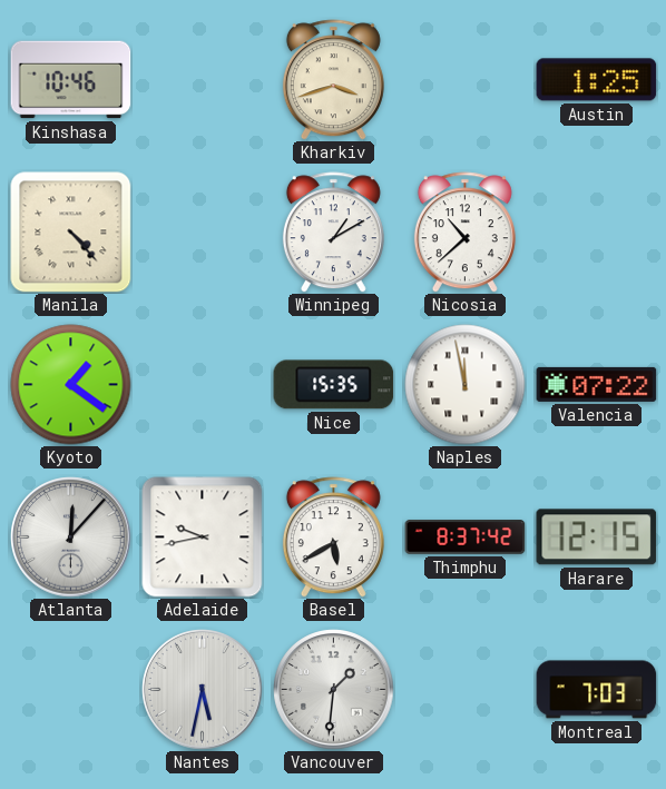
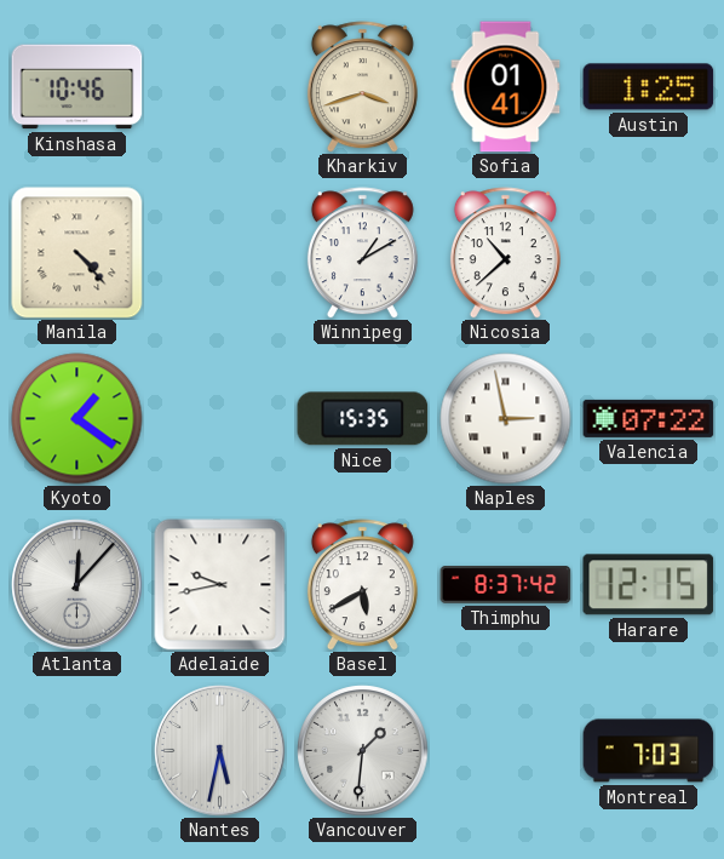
Sofia: none -> 01:41 (506, 87)
Naples: 11:58 -> 2:58 (506, 419)
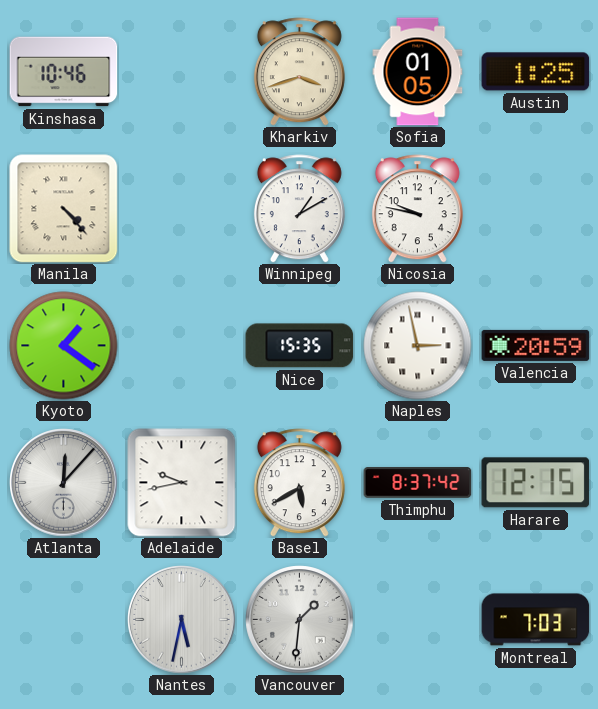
Sofia: 01:41 -> 01:05 (418, 72)
Nicosia: 10:38 -> 9:47 (417, 209)
Valencia: 07:22 -> 20:59 (536, 345)
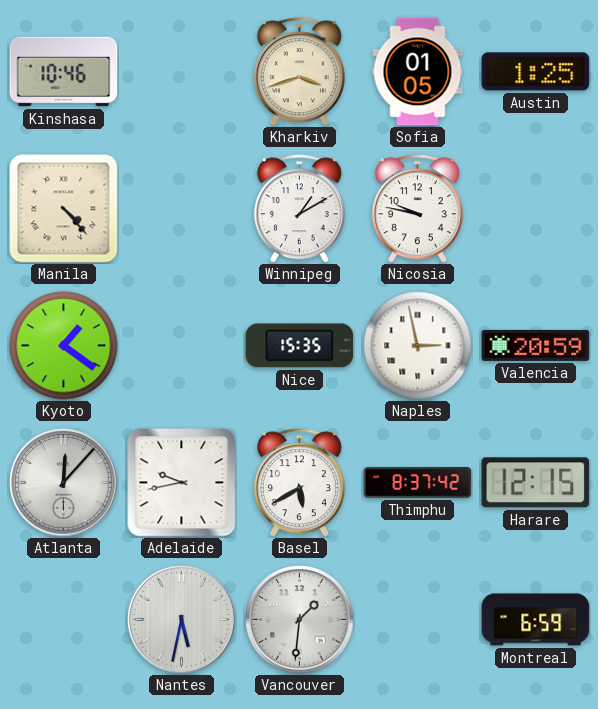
Montreal: 7:03 -> 6:59 (536, 620)
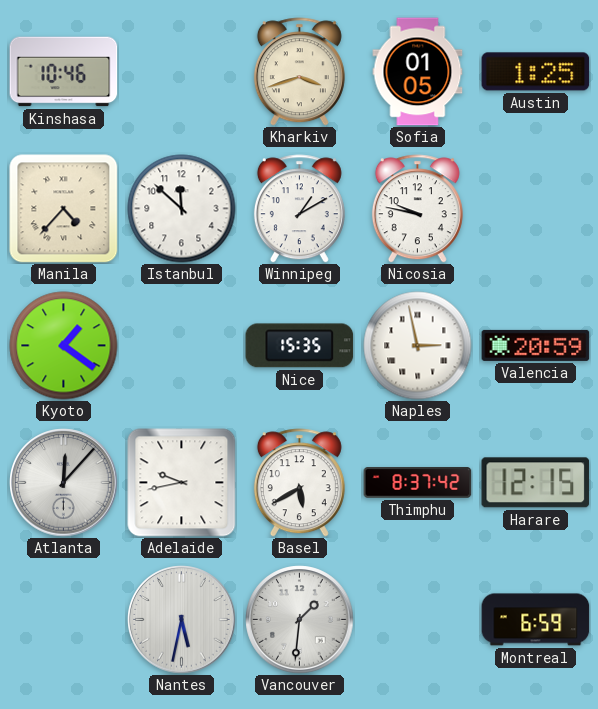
Manila: 4:23 -> 4:37 (64, 209)
Istanbul: none -> 11:52 (182, 209)
